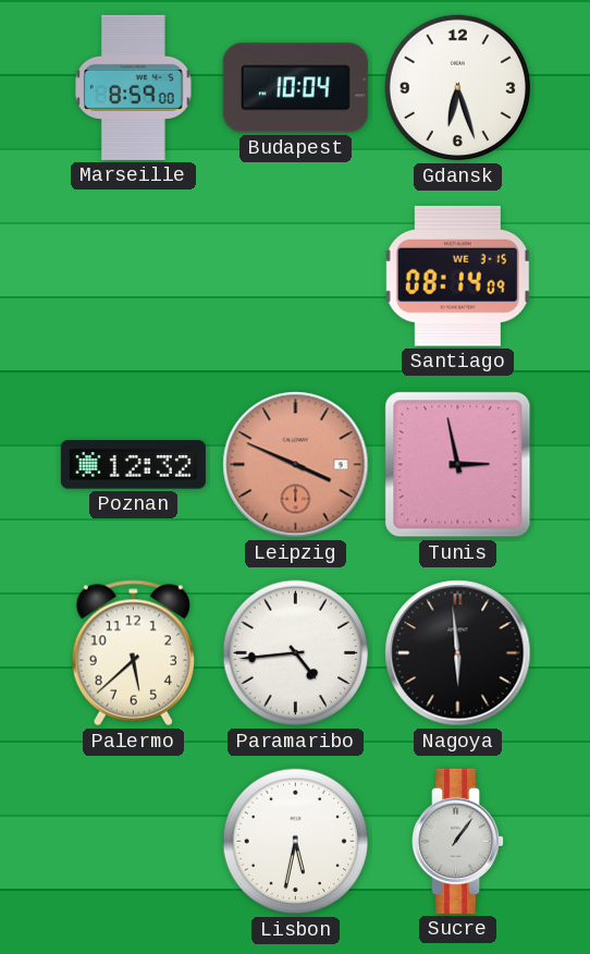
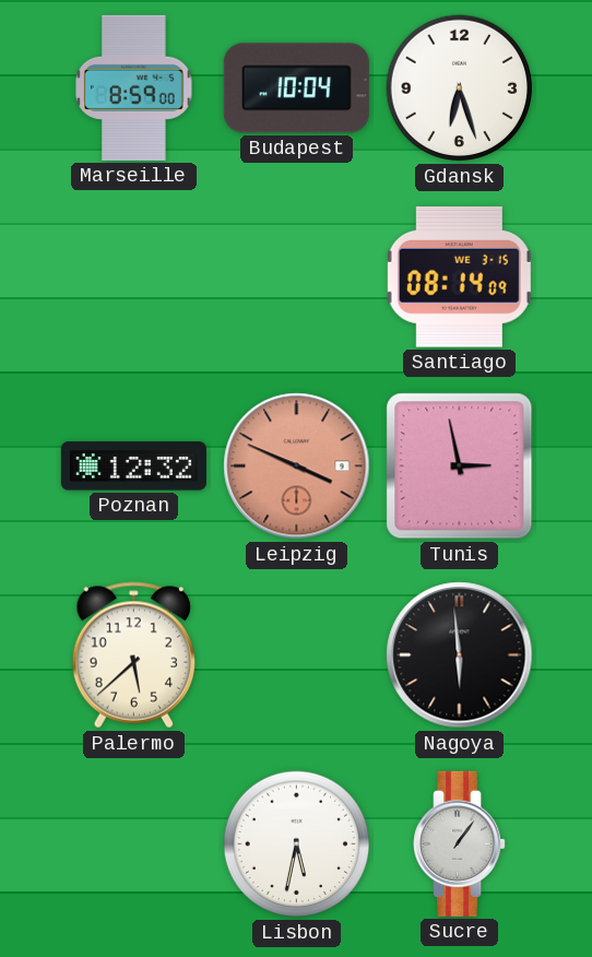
Paramaribo: 4:44 -> none (296, 653)
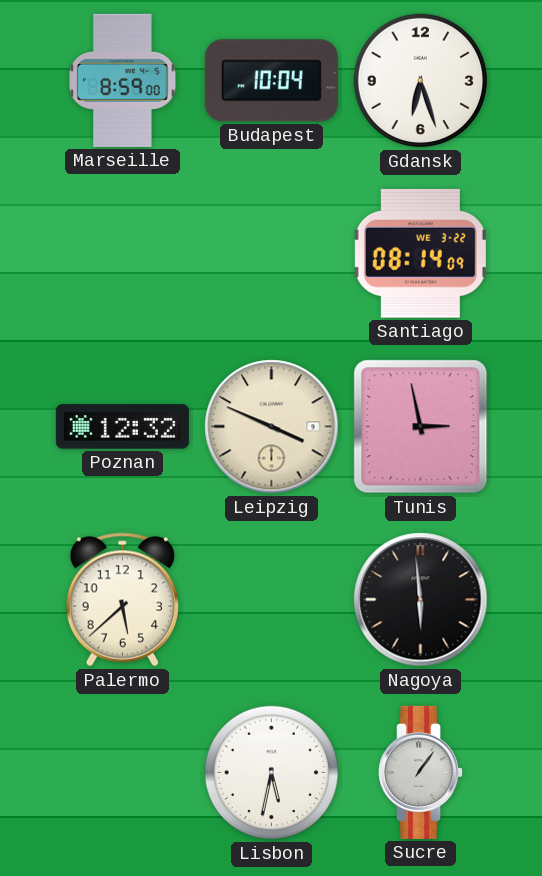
Santiago date: WE 3-15 -> WE 3-22 (420, 253)
Leipzig dial: salmon -> cream (272, 427)
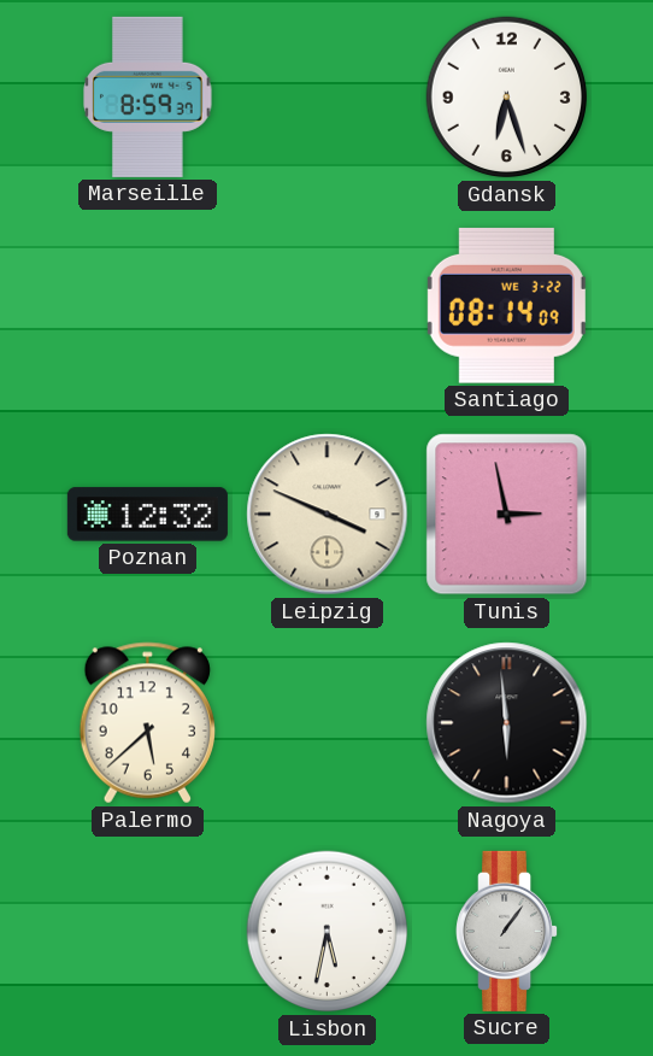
Marseille: 8:59:00 -> 8:59:37 (148, 96)
Budapest: 10:04 -> none (271, 81)
